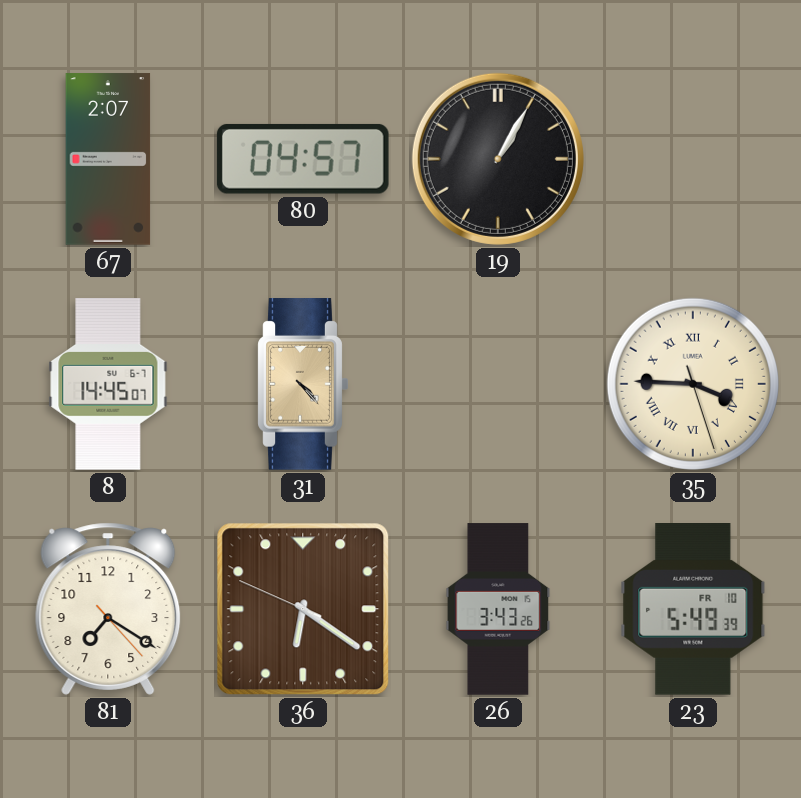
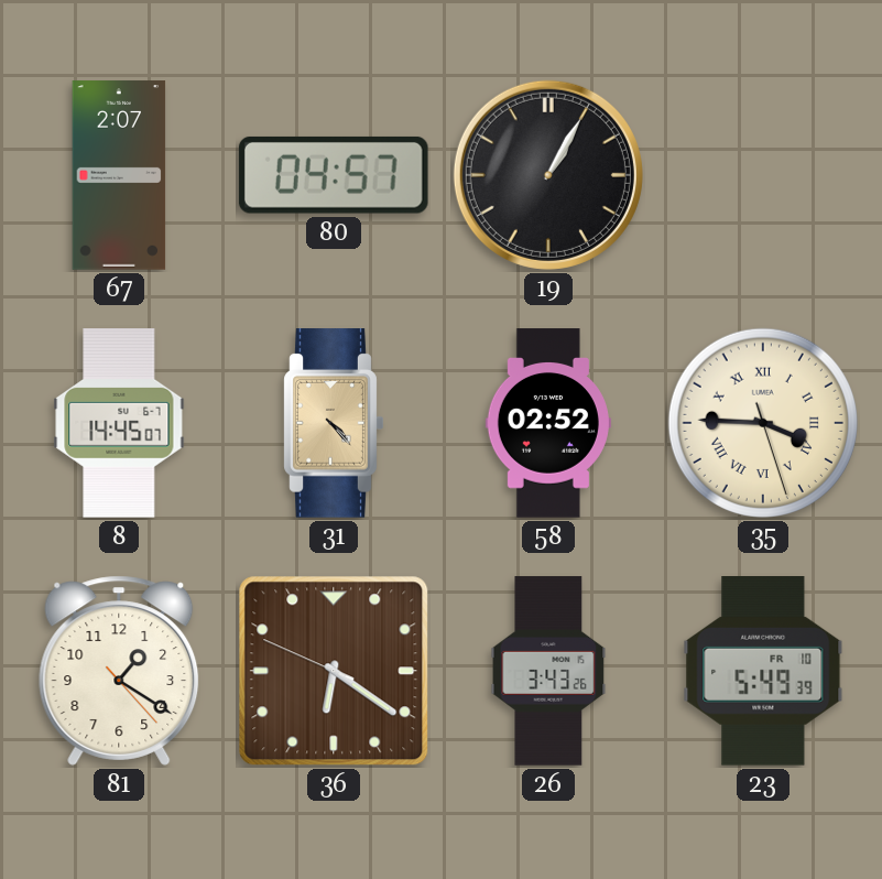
58: none -> 02:52 (548, 423)
81: 7:20 -> 1:20 (119, 671)
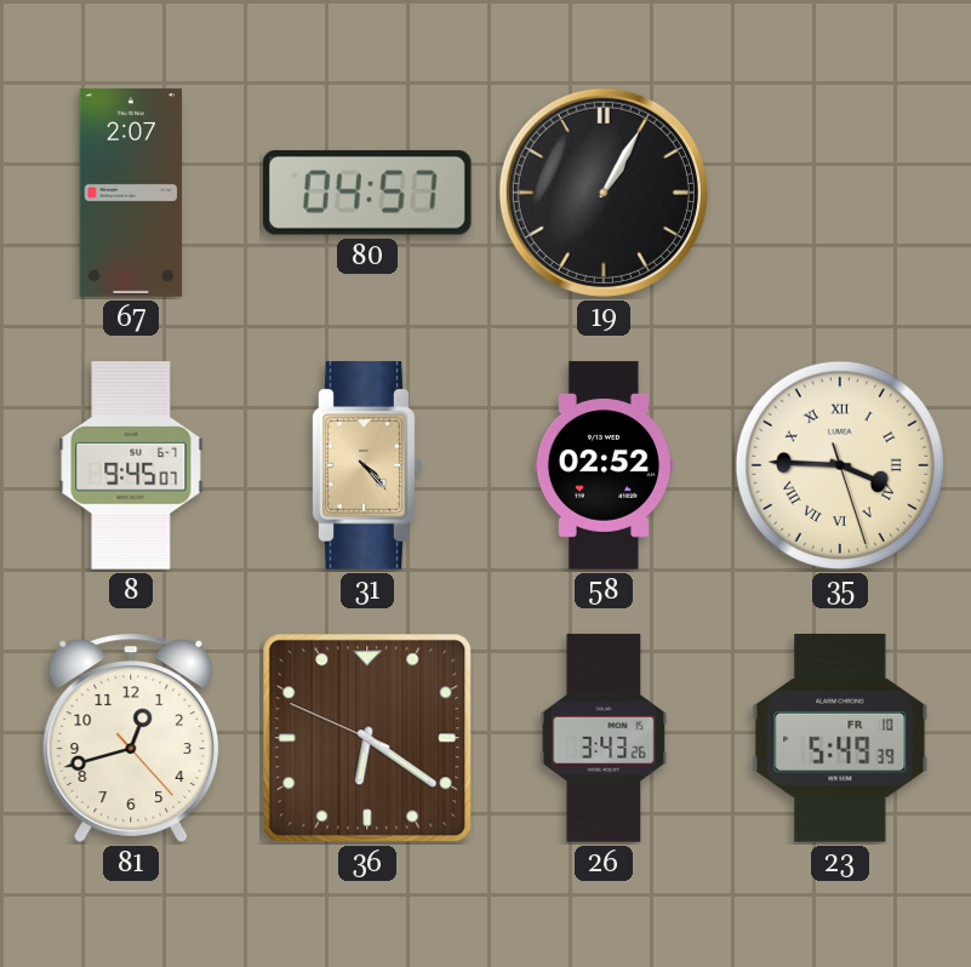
8: 14:45 -> 9:45 (131, 465)
81: 1:20 -> 12:42 (131, 738)
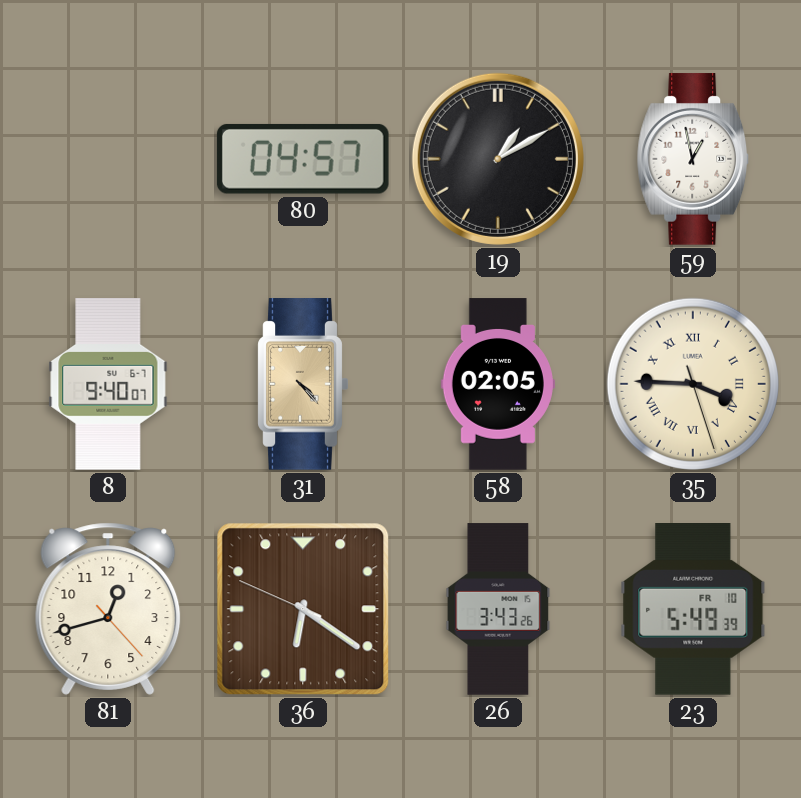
67: 2:07 -> none (131, 193)
19: 1:05 -> 1:10 (498, 159)
59: none -> 12:58 (693, 159)
8: 9:45 -> 9:40 (108, 384)
58: 02:52 -> 02:05 (498, 384)
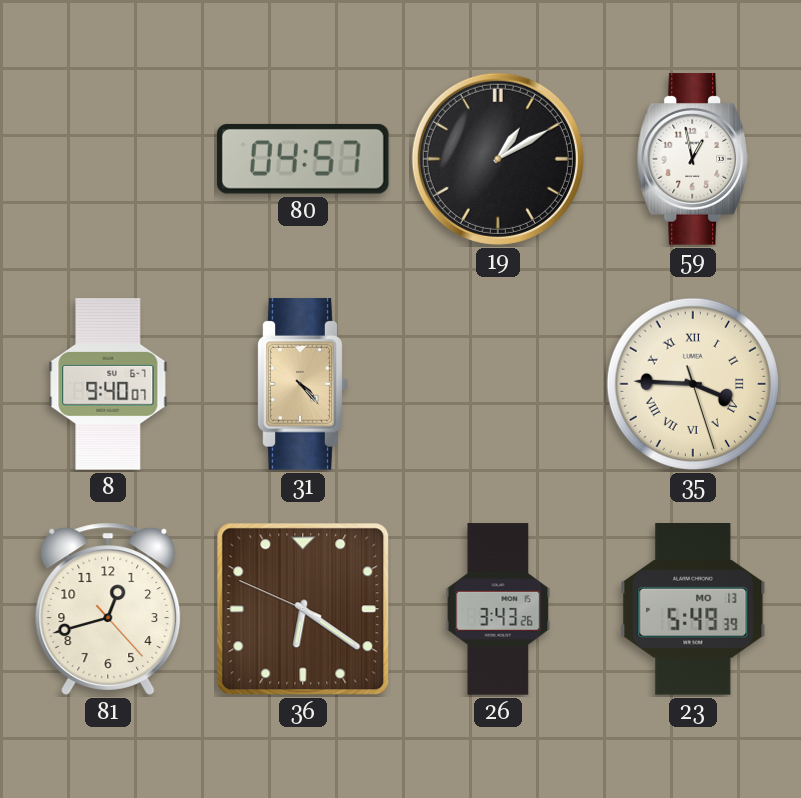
58: 02:05 -> none (498, 384)
23 date: FR 10 -> MO 13 (693, 610)
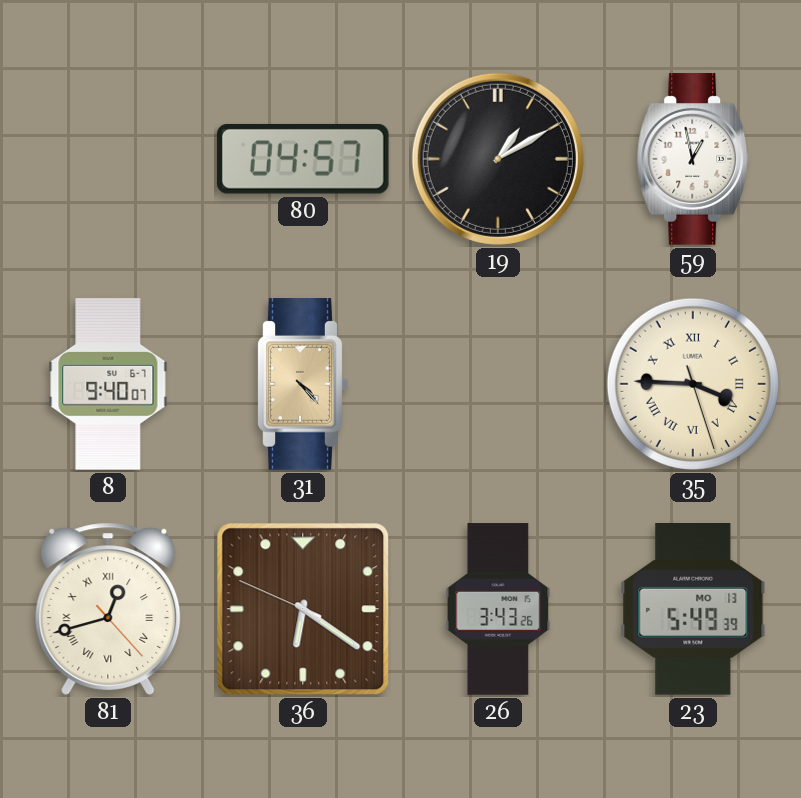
81 numerals: Arabic -> Roman (108, 609)
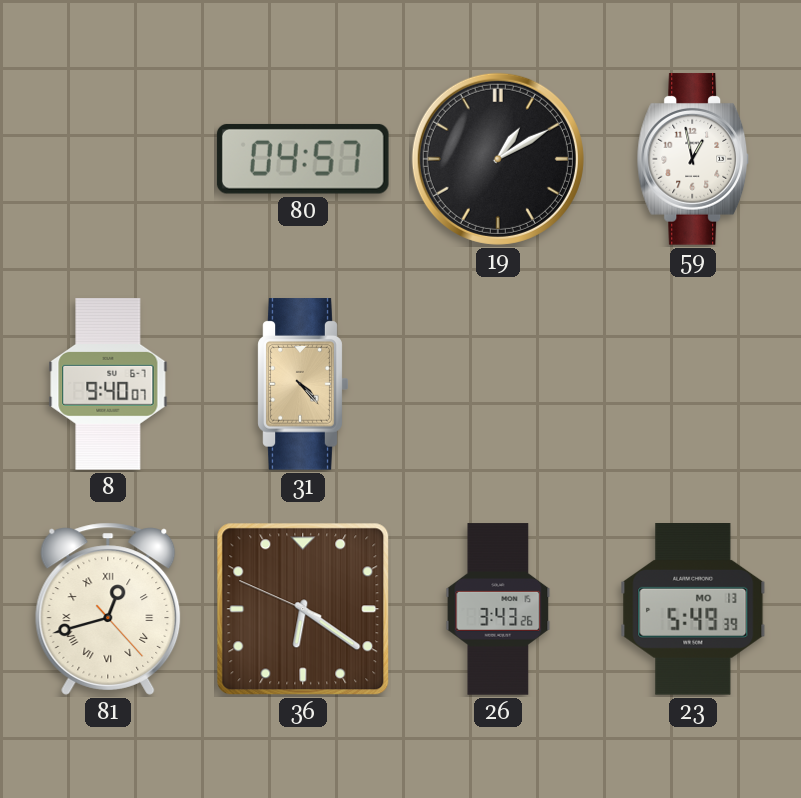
35: 3:45 -> none (693, 384)
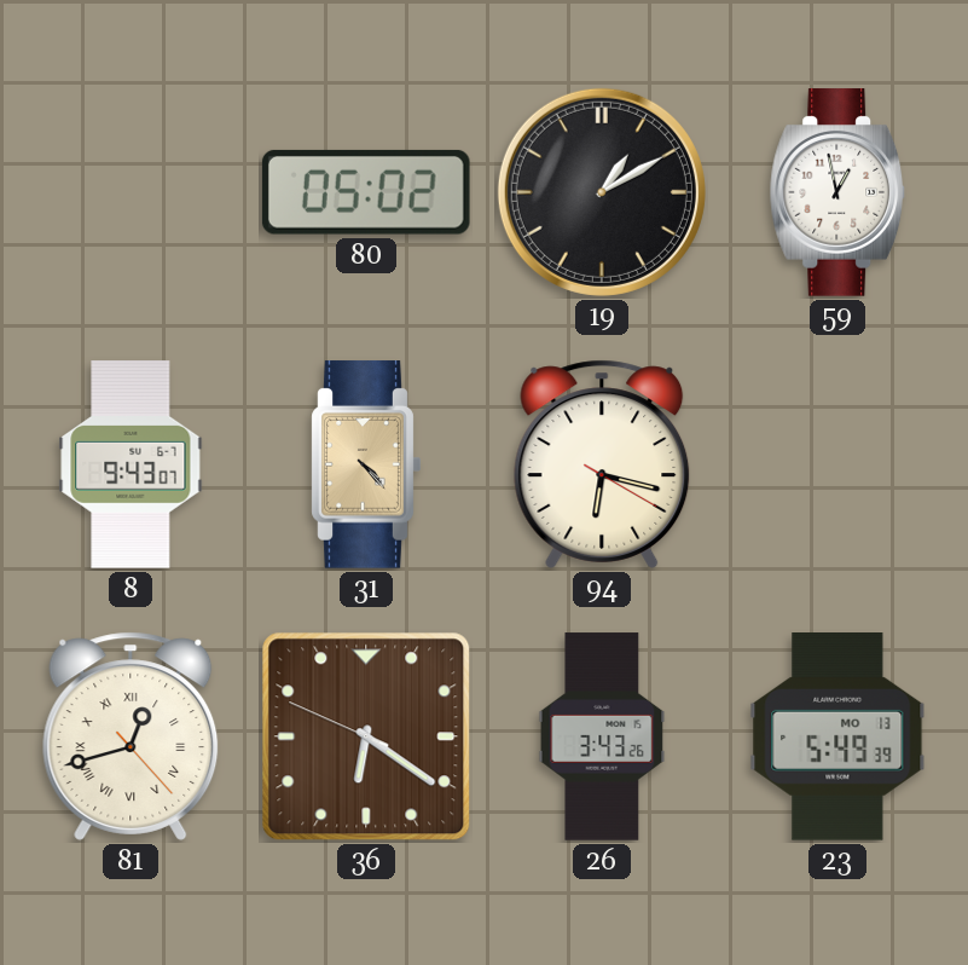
80: 04:57 -> 05:02 (366, 192)
8: 9:40 -> 9:43 (131, 464)
94: none -> 6:17 (602, 464)
